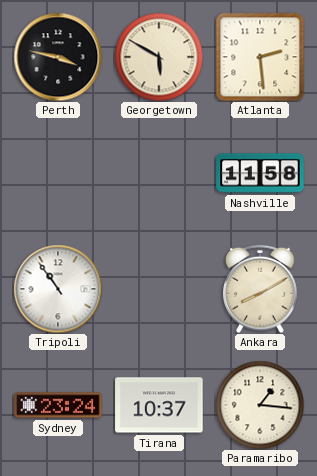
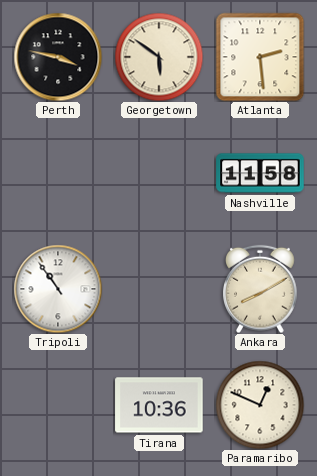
Georgetown: 5:50 -> 5:51 (159, 57)
Sydney: 23:24 -> none (58, 405)
Tirana: 10:37 -> 10:36 (159, 405)
Paramaribo: 1:16 -> 12:49 (260, 405)
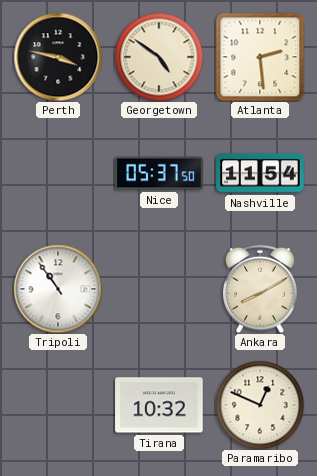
Georgetown: 5:51 -> 4:51 (159, 57)
Nice: none -> 05:37 (159, 173)
Nashville: 11:58 -> 11:54 (260, 173)
Tirana: 10:36 -> 10:32 (159, 405)
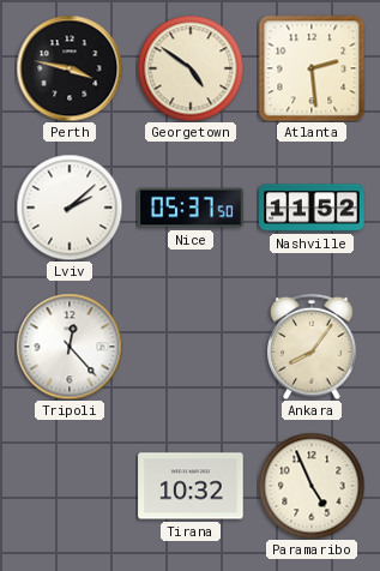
Lviv: none -> 2:08 (70, 208)
Nashville: 11:54 -> 11:52 (312, 208)
Tripoli: 10:54 -> 12:23 (70, 347)
Ankara: 8:10 -> 8:06 (312, 347)
Paramaribo: 12:49 -> 4:56 (312, 486)
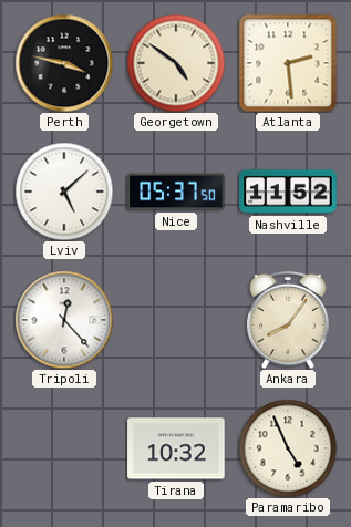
Lviv: 2:08 -> 5:08 (64, 192)
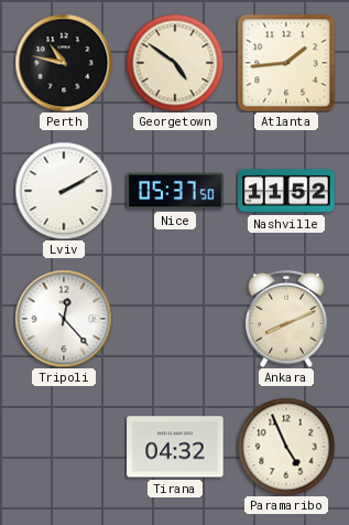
Perth: 3:47 -> 10:47 (64, 63)
Atlanta: 2:29 -> 1:44 (286, 63)
Lviv: 5:08 -> 2:10 (64, 191)
Ankara: 8:06 -> 8:11 (286, 319)
Tirana: 10:32 -> 04:32 (175, 447)
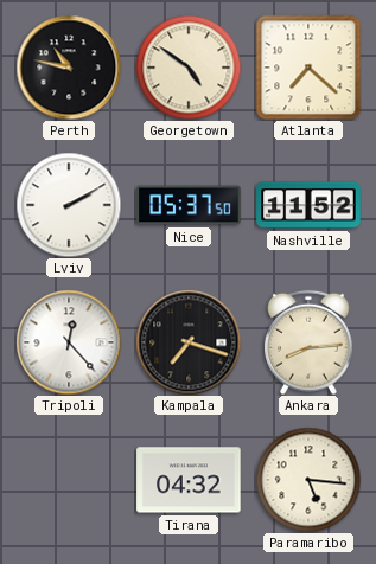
Atlanta: 1:44 -> 7:22 (308, 68)
Kampala: none -> 7:18 (189, 342)
Ankara: 8:11 -> 8:14 (308, 342)
Paramaribo: 4:56 -> 5:16 (308, 480)
